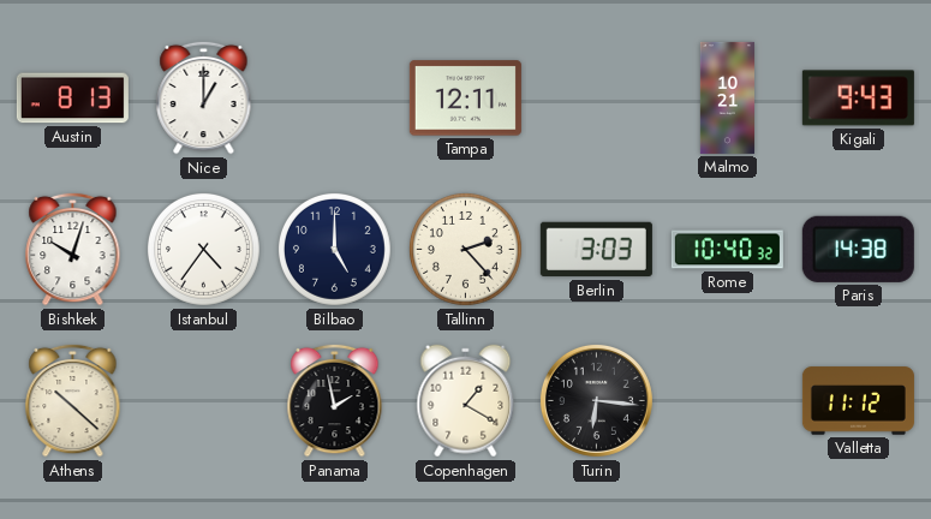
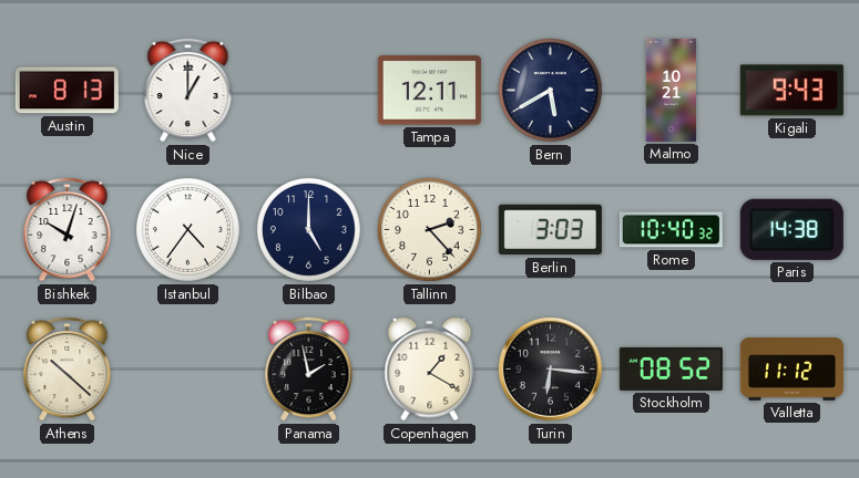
Bern: none -> 5:40 (551, 91)
Stockholm: none -> 08:52 (671, 368)
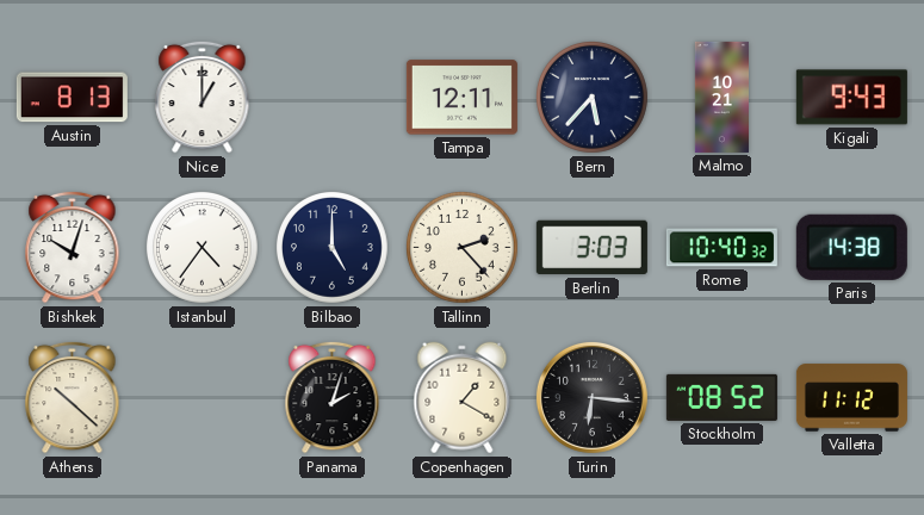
Bern: 5:40 -> 5:37 (593, 98)
Panama: 1:58 -> 2:03 (333, 397)
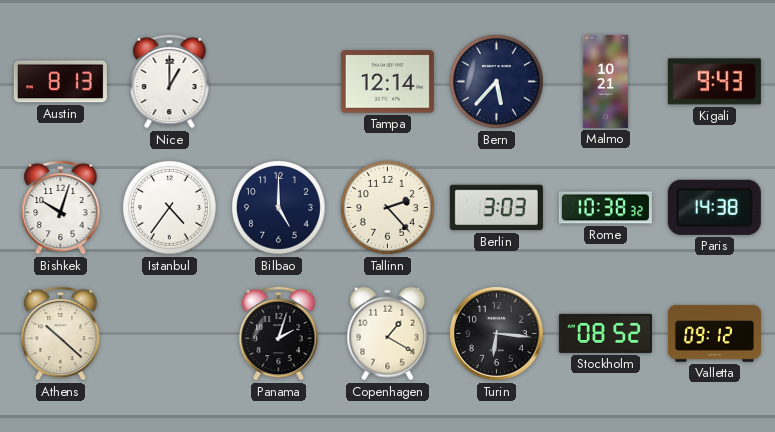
Tampa: 12:11 -> 12:14 (387, 82)
Rome: 10:40 -> 10:38 (605, 208)
Valletta: 11:12 -> 09:12 (714, 334)
